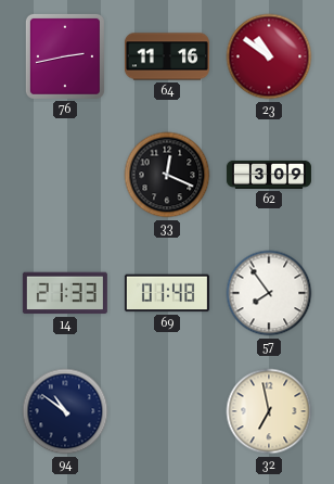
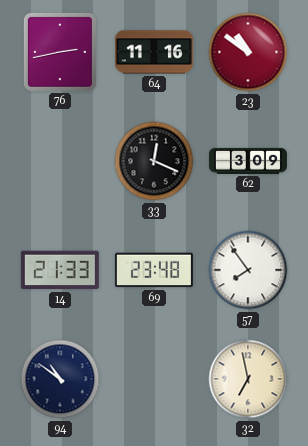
69: 01:48 -> 23:48 (154, 270)
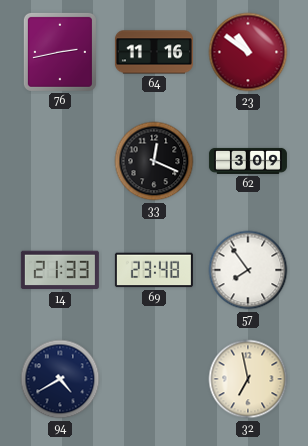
94: 10:51 -> 4:40 (60, 379)
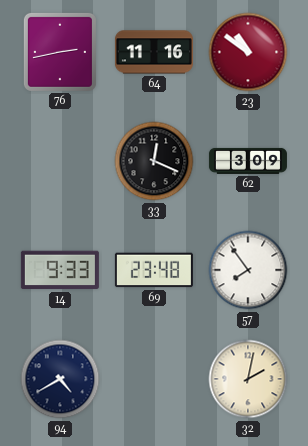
14: 21:33 -> 9:33 (60, 270)
32: 6:58 -> 2:02 (248, 379)
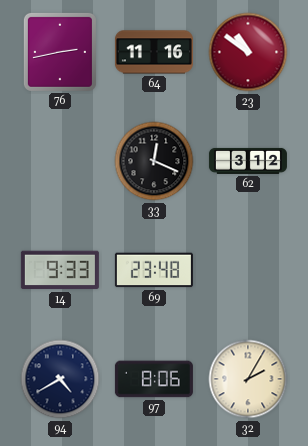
62: 3:09 -> 3:12 (248, 161)
57: 7:54 -> none (248, 270)
97: none -> 8:06 (154, 379)
32: 2:02 -> 2:05 (248, 379)
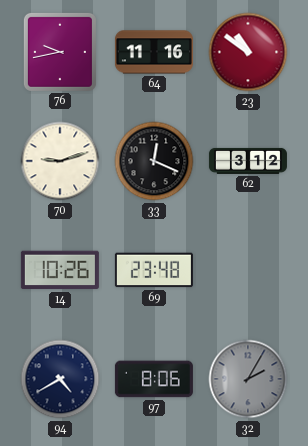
76: 2:43 -> 9:43 (60, 52)
70: none -> 9:12 (60, 161)
14: 9:33 -> 10:26 (60, 270)
32 dial: cream -> grey (248, 379)
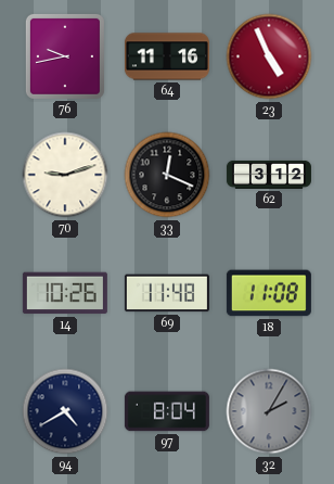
23: 10:51 -> 4:56 (269, 56)
69: 23:48 -> 11:48 (167, 293)
18: none -> 11:08 (269, 293)
97: 8:06 -> 8:04 (167, 411)
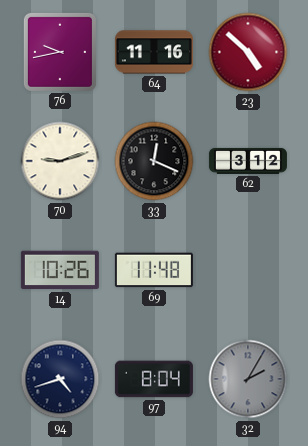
23: 4:56 -> 4:52 (248, 52)
18: 11:08 -> none (269, 293)
94: 4:40 -> 4:42 (60, 379)
